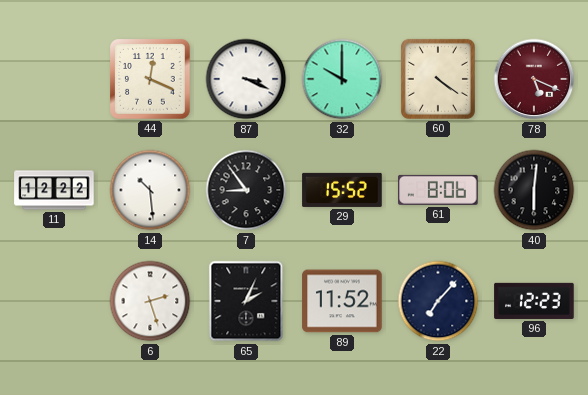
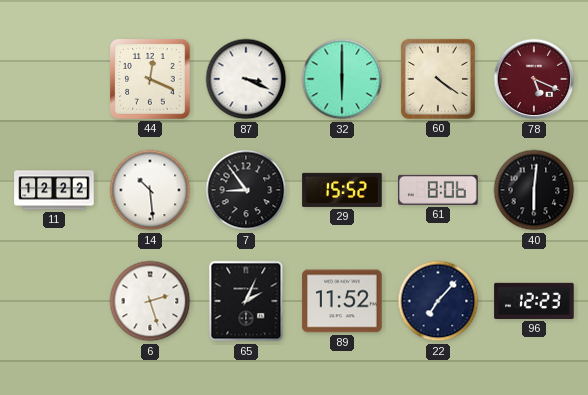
32: 10:00 -> 6:00 (342, 79)
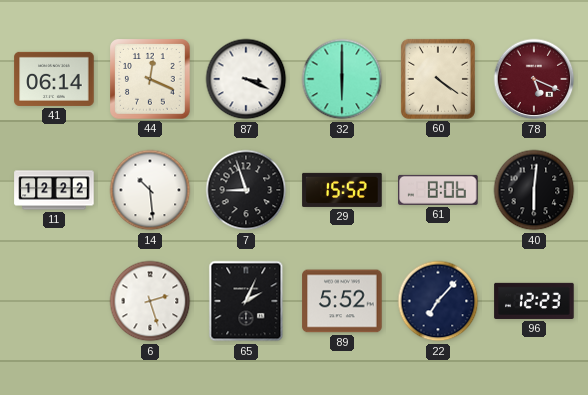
41: none -> 06:14 (54, 79)
7: 8:54 -> 8:57 (246, 190)
89: 11:52 -> 5:52 (342, 301)
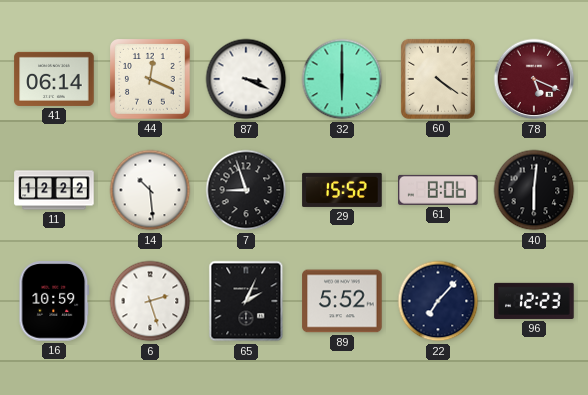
16: none -> 10:59 (54, 301)
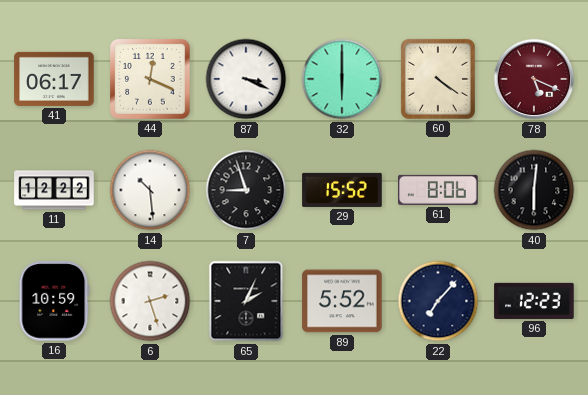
41: 06:14 -> 06:17 (54, 79)
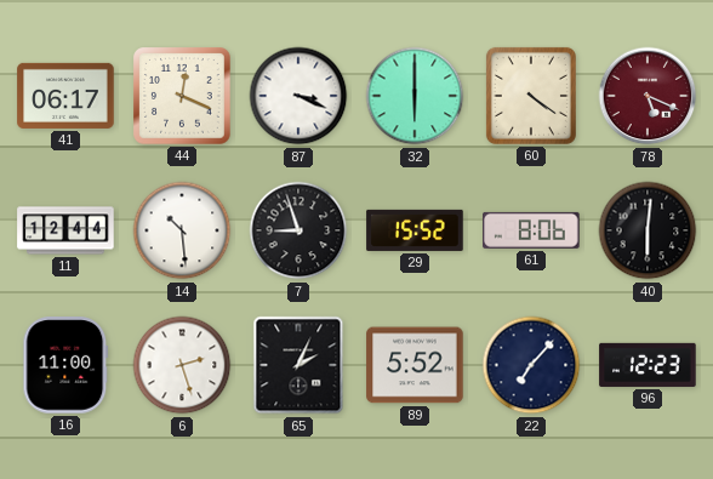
11: 12:22 -> 12:44 (65, 230)
16: 10:59 -> 11:00 (65, 365)
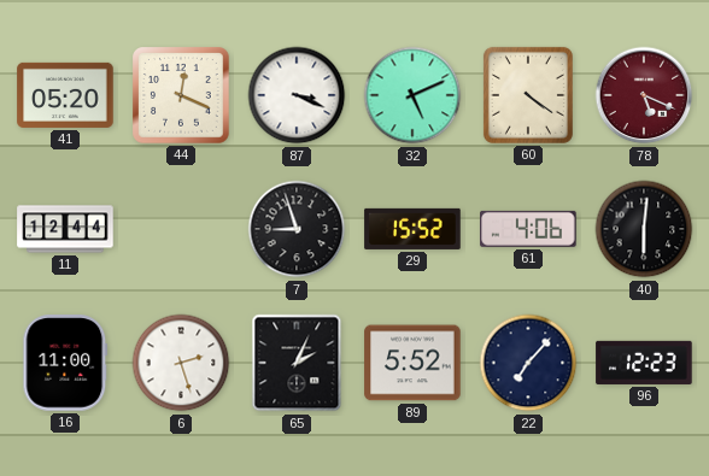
41: 06:17 -> 05:20 (65, 95)
32: 6:00 -> 5:11 (412, 95)
14: 10:29 -> none (182, 230)
61: 8:06 -> 4:06 (528, 229)
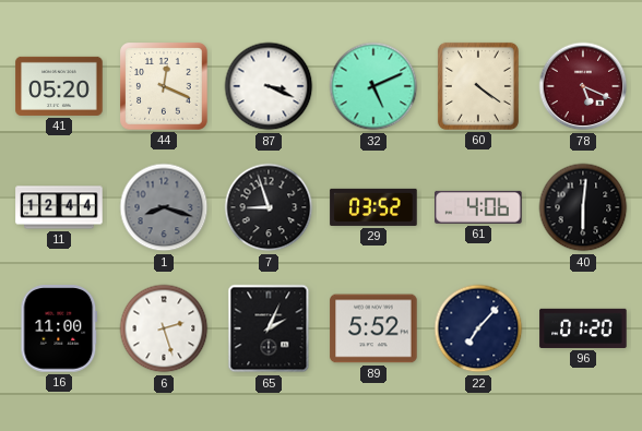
1: none -> 8:18 (164, 207)
29: 15:52 -> 03:52 (373, 207)
96: 12:23 -> 01:20 (583, 328)
